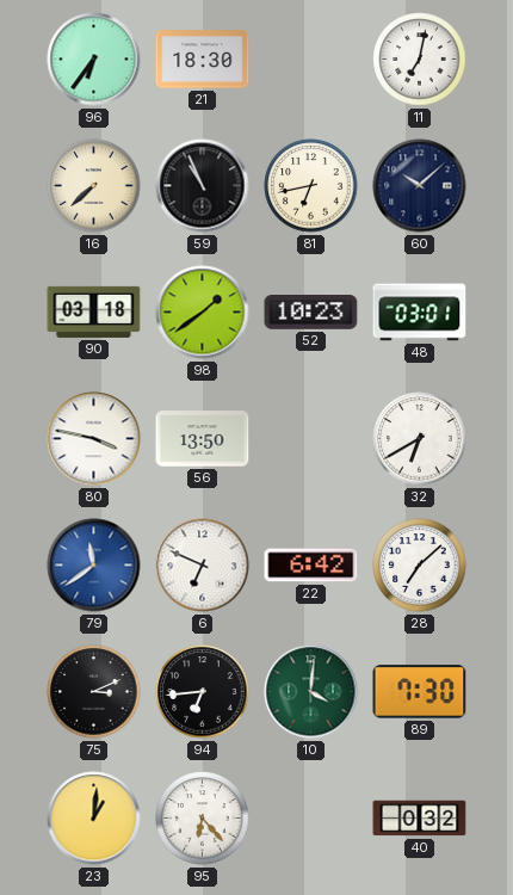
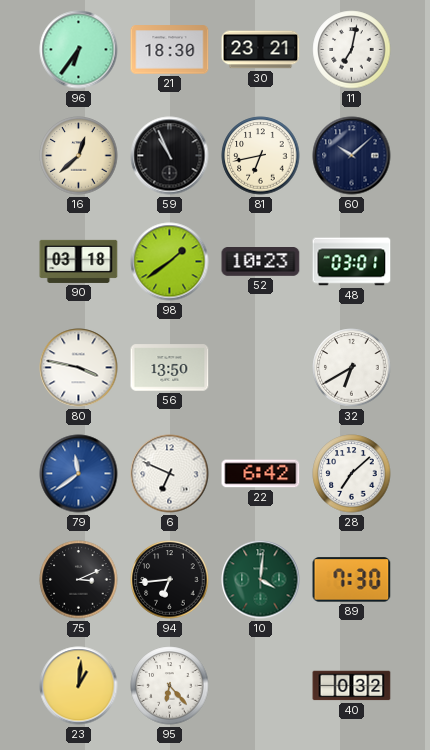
30: none -> 23:21 (261, 50)
16: 7:38 -> 12:38 (79, 156)
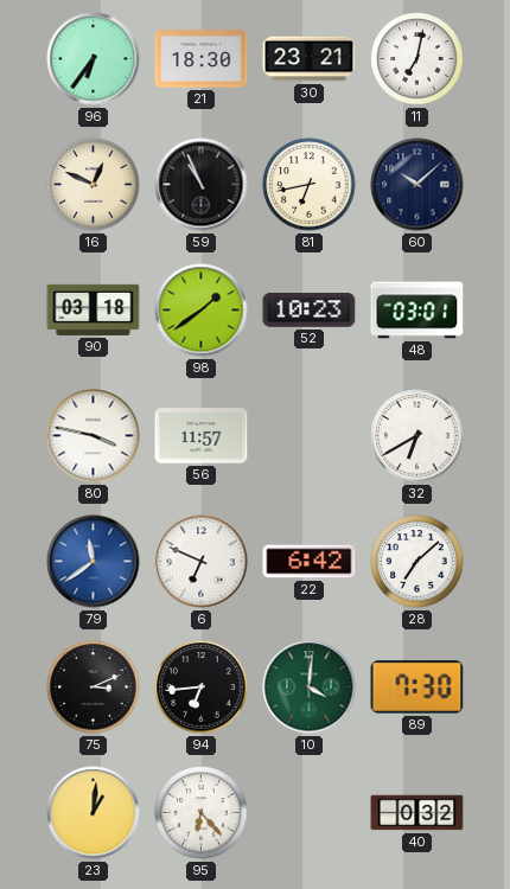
16: 12:38 -> 12:49 (94, 185)
56: 13:50 -> 11:57 (202, 436)
